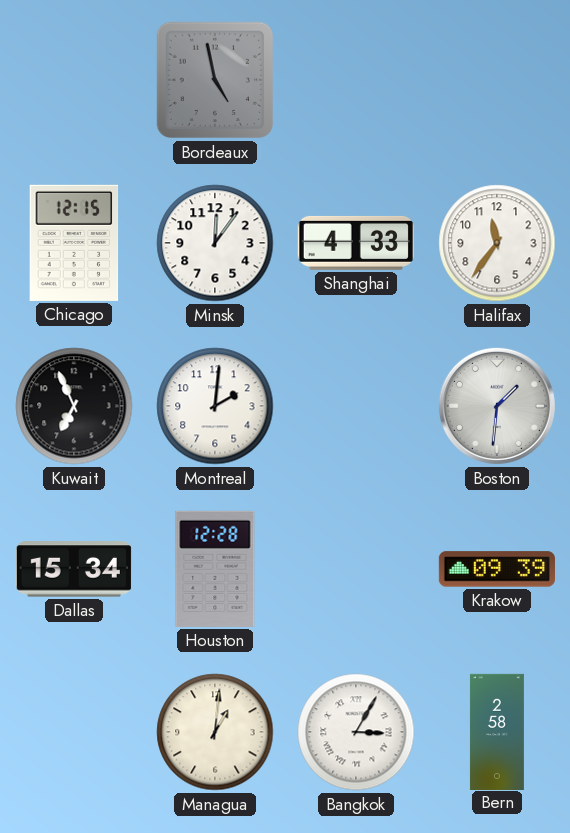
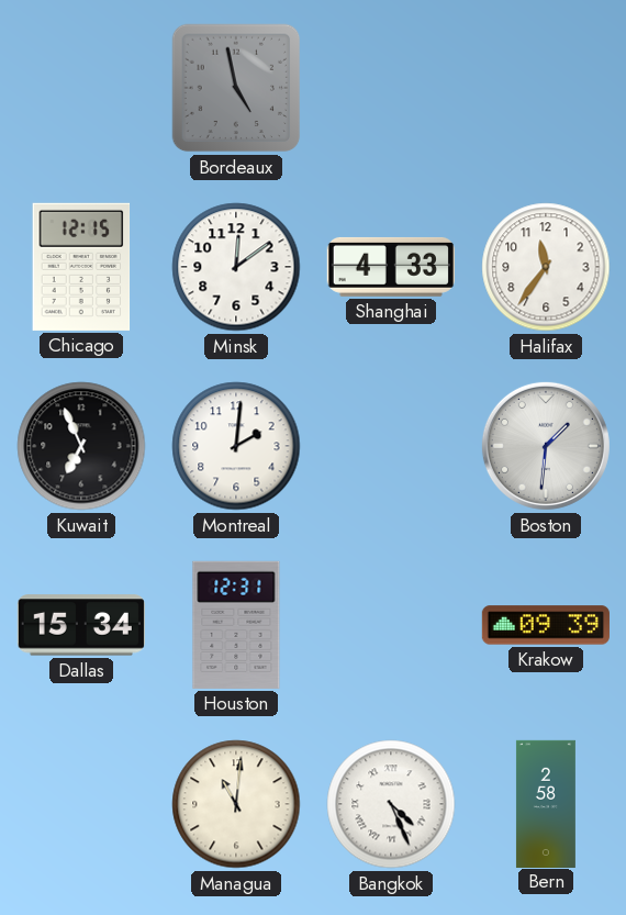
Minsk: 12:06 -> 12:09 (236, 267)
Houston: 12:28 -> 12:31 (236, 625)
Managua: 1:01 -> 11:01 (236, 804)
Bangkok: 3:05 -> 4:26 (391, 804)
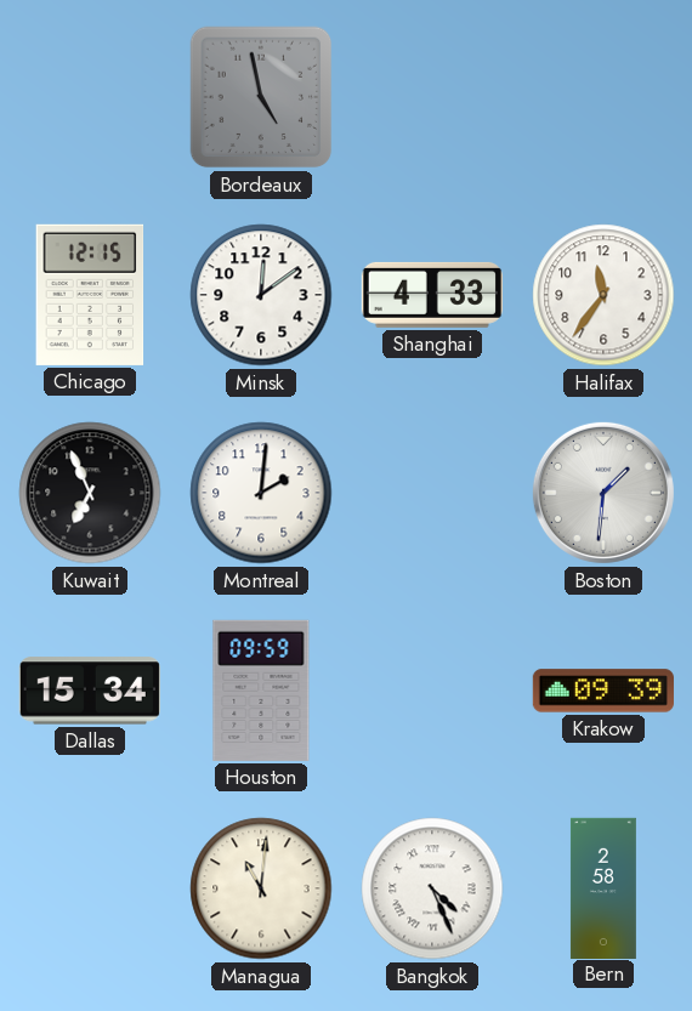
Houston: 12:31 -> 09:59 (261, 691)
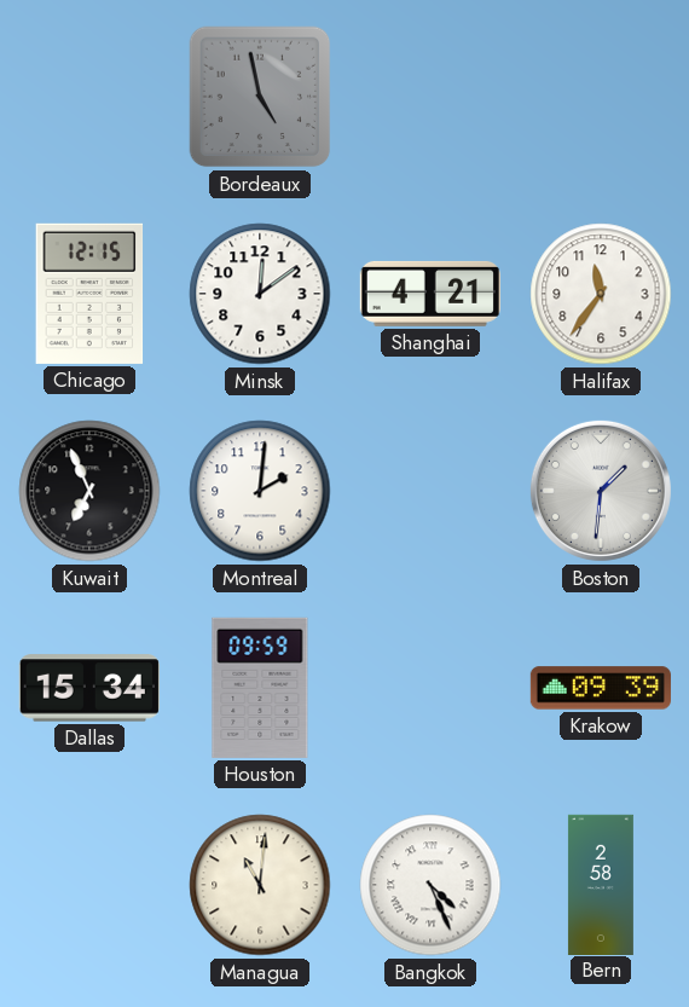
Shanghai: 4:33 -> 4:21 (430, 294)
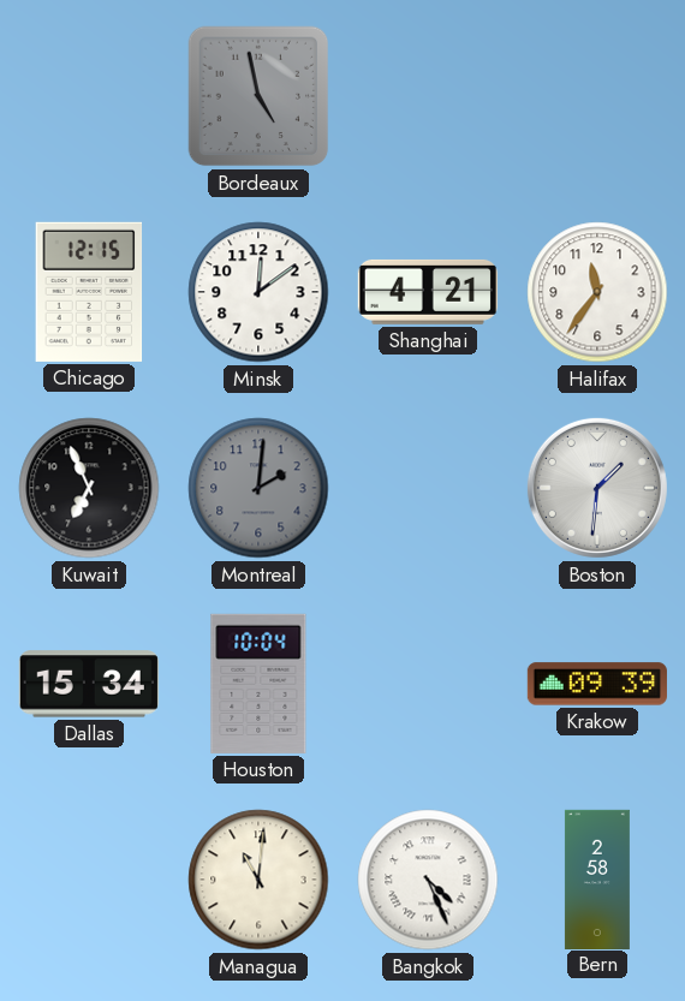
Montreal dial: white -> grey (258, 488)
Houston: 09:59 -> 10:04 (258, 684)
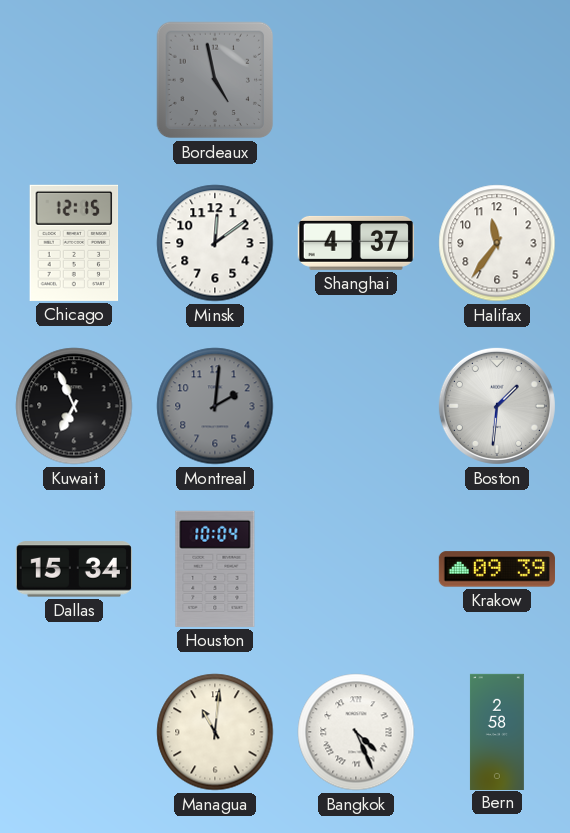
Shanghai: 4:21 -> 4:37 (356, 243)
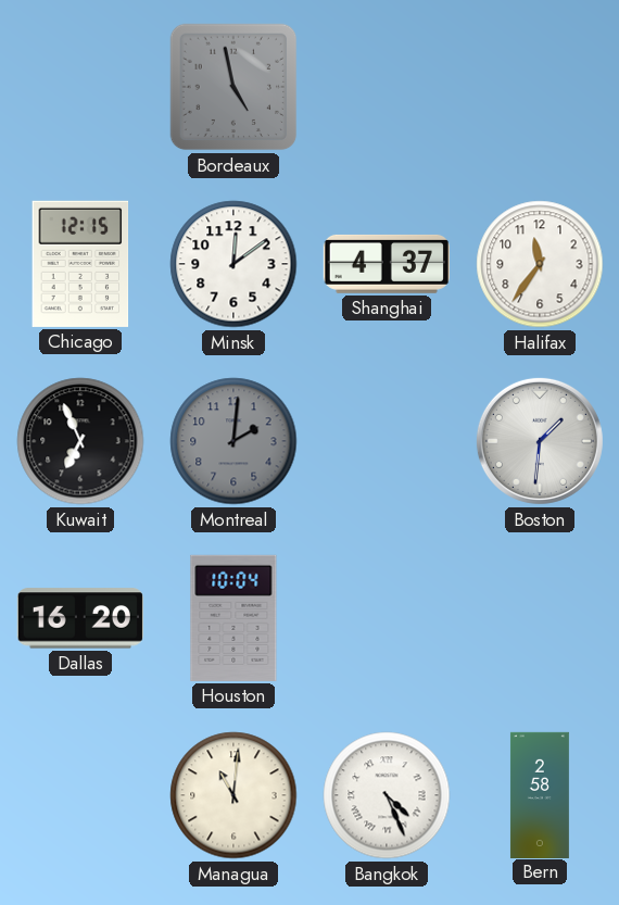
Dallas: 15:34 -> 16:20 (80, 618)
Krakow: 09:39 -> none (497, 569)
